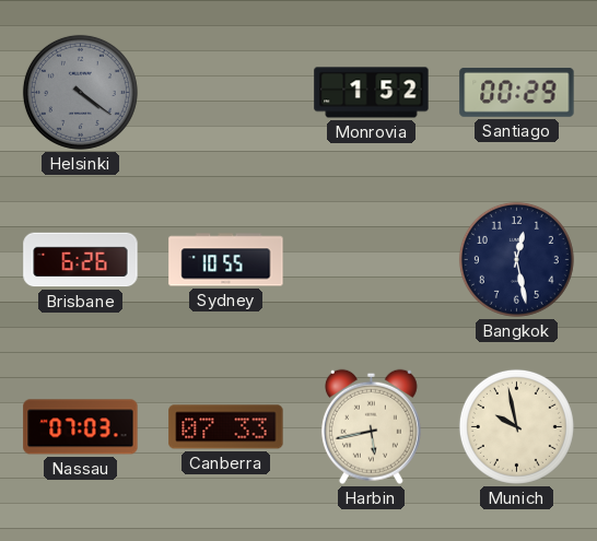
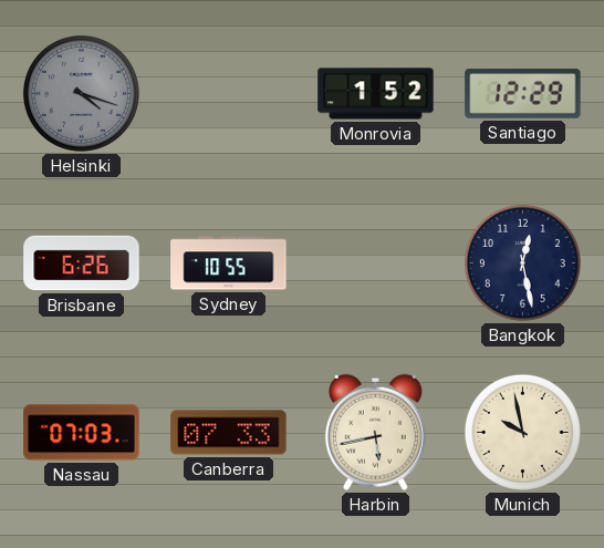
Helsinki: 4:21 -> 4:18 (81, 93)
Santiago: 00:29 -> 12:29 (523, 94)
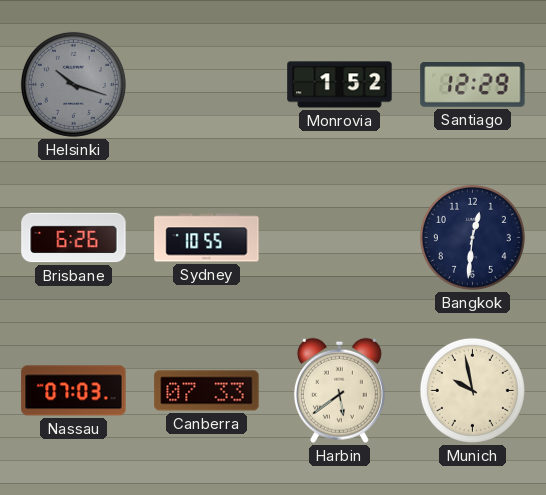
Helsinki: 4:18 -> 10:18 (73, 84)
Bangkok: 12:28 -> 12:31 (472, 237)
Harbin: 5:43 -> 5:39 (339, 390)
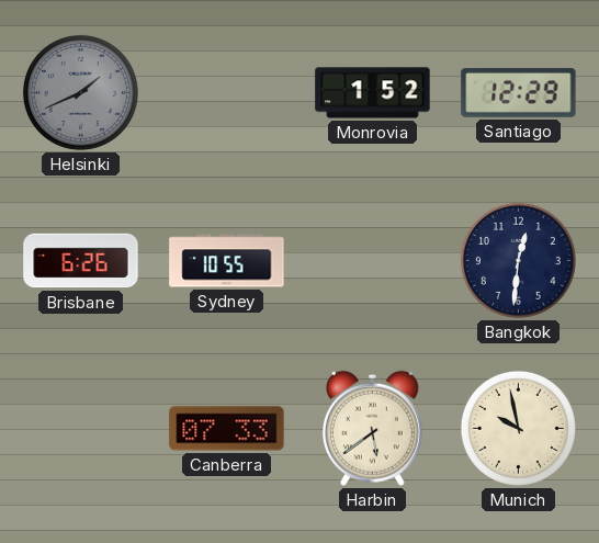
Helsinki: 10:18 -> 1:41 (80, 92)
Nassau: 07:03 -> none (74, 391)
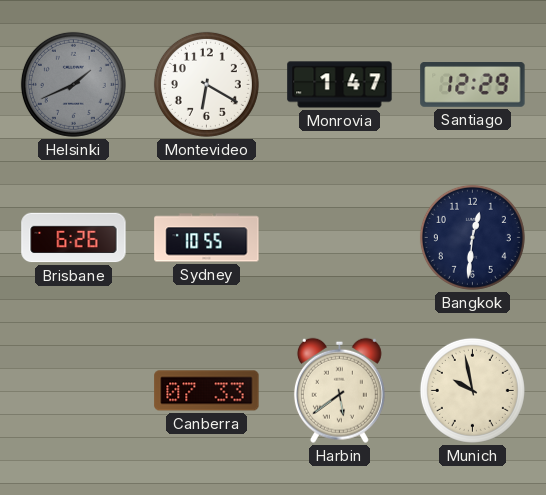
Montevideo: none -> 6:20 (206, 84)
Monrovia: 1:52 -> 1:47 (340, 85)
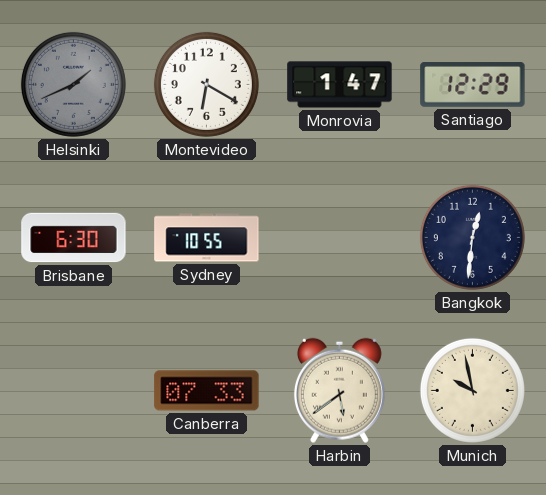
Brisbane: 6:26 -> 6:30 (74, 238)
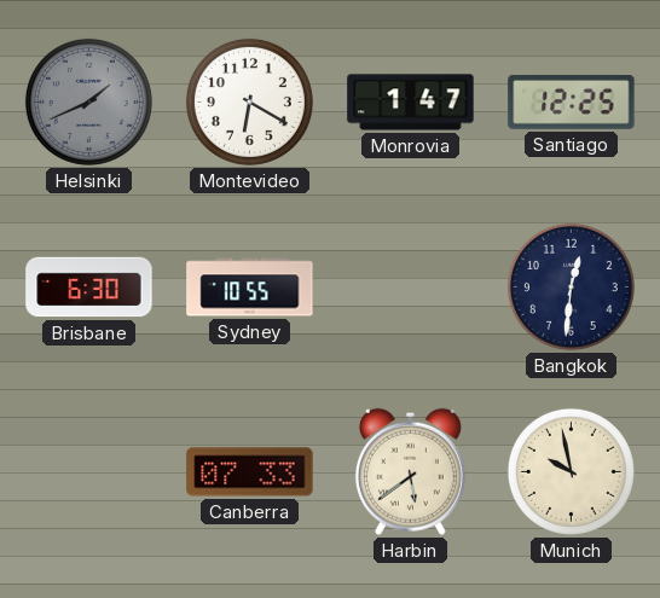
Santiago: 12:29 -> 12:25 (572, 103)
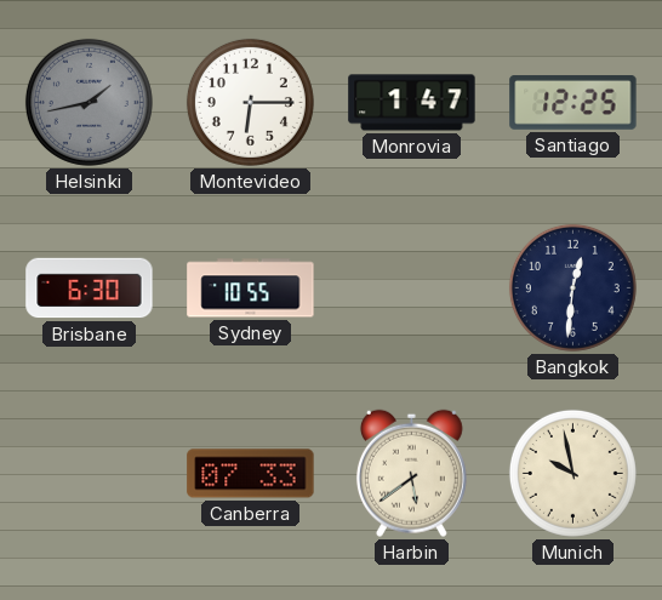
Helsinki: 1:41 -> 1:43 (89, 102)
Montevideo: 6:20 -> 6:15 (250, 102)
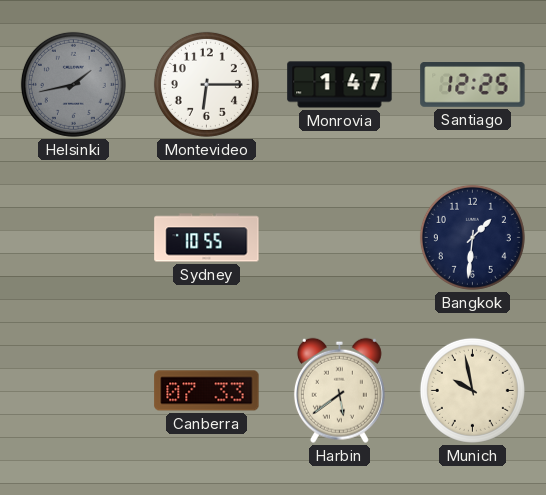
Brisbane: 6:30 -> none (90, 288)
Bangkok: 12:31 -> 1:31 (472, 237)
